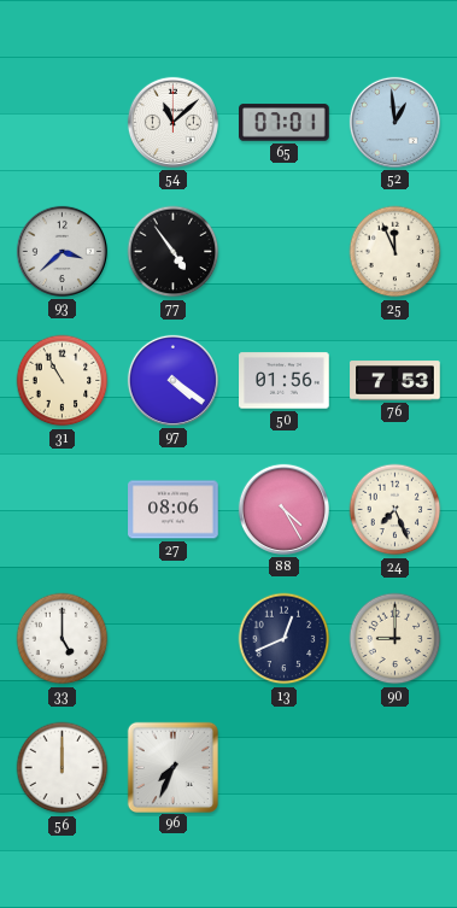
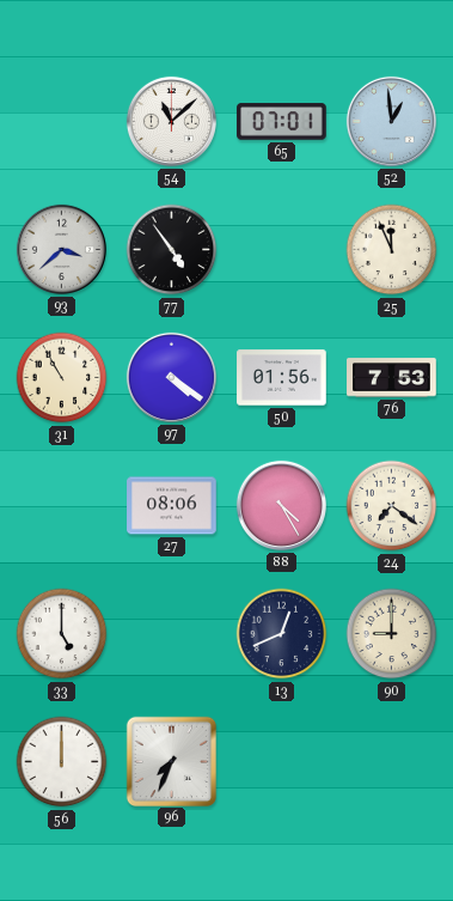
24: 7:26 -> 7:21 (392, 506)
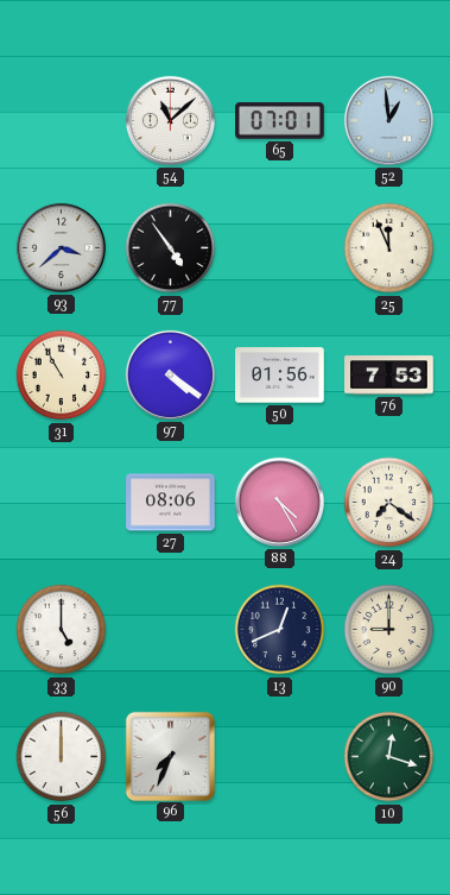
10: none -> 12:18 (389, 757)
